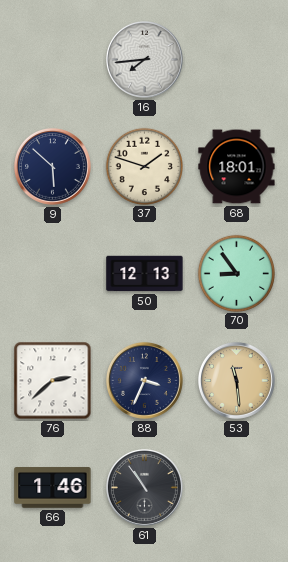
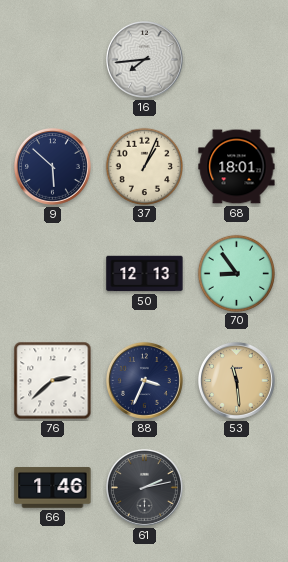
37: 1:48 -> 1:04 (144, 166)
61: 10:54 -> 2:13 (144, 487)
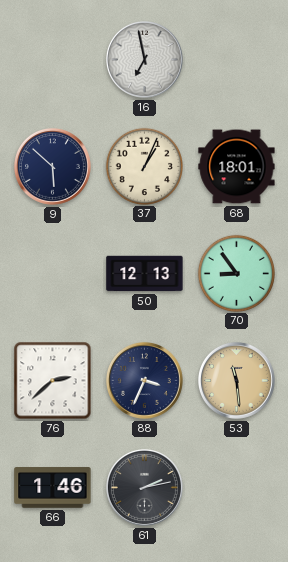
16: 7:44 -> 6:58 (144, 59)
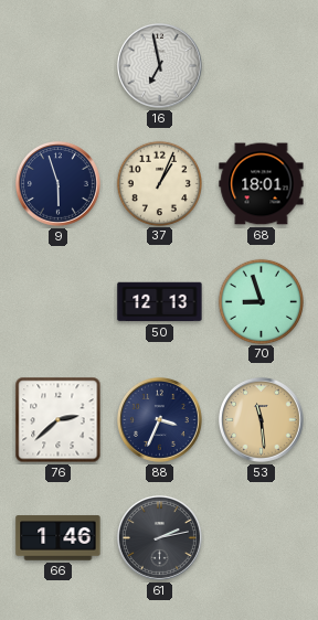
9: 5:52 -> 5:57 (57, 183)
70: 8:54 -> 8:57 (261, 301)
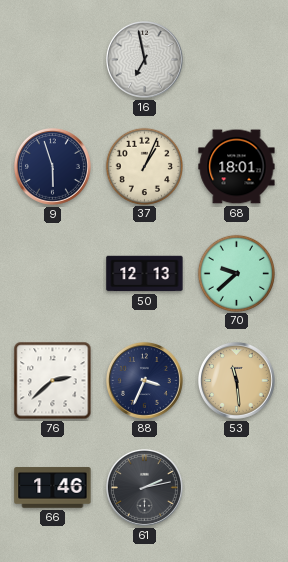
70: 8:57 -> 9:38 (236, 273)
